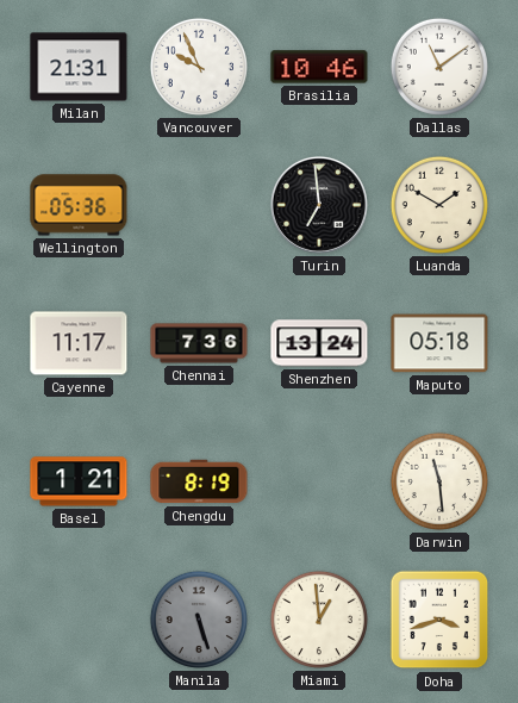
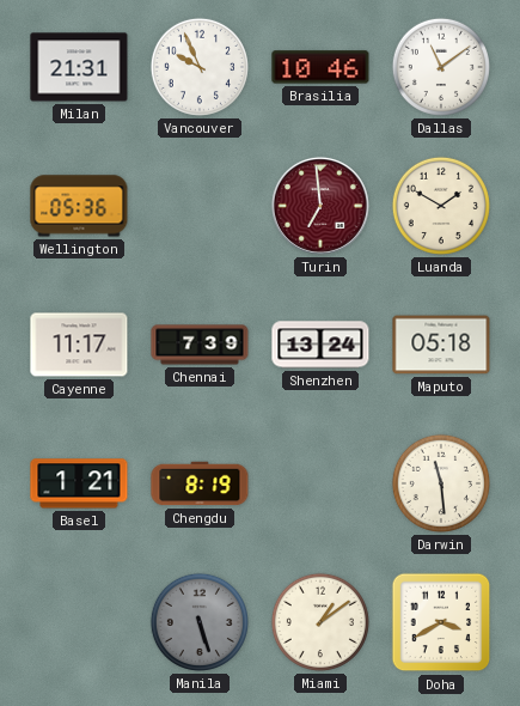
Turin dial: black -> burgundy (320, 206)
Chennai: 7:36 -> 7:39 (200, 345)
Miami: 12:59 -> 1:09 (320, 622)
Doha: 3:42 -> 3:40 (441, 622)
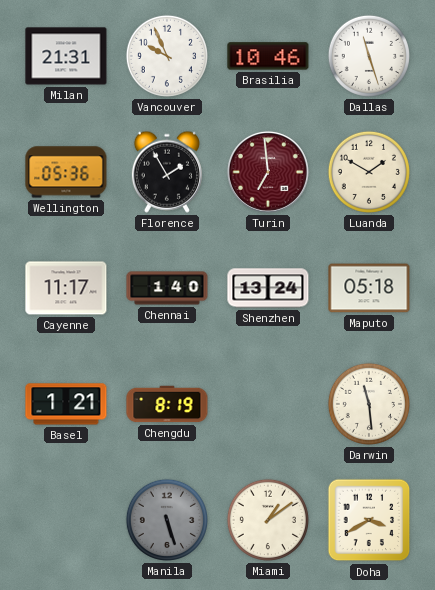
Dallas: 11:09 -> 11:27 (369, 56)
Florence: none -> 1:55 (167, 172)
Chennai: 7:39 -> 1:40 (167, 288)
